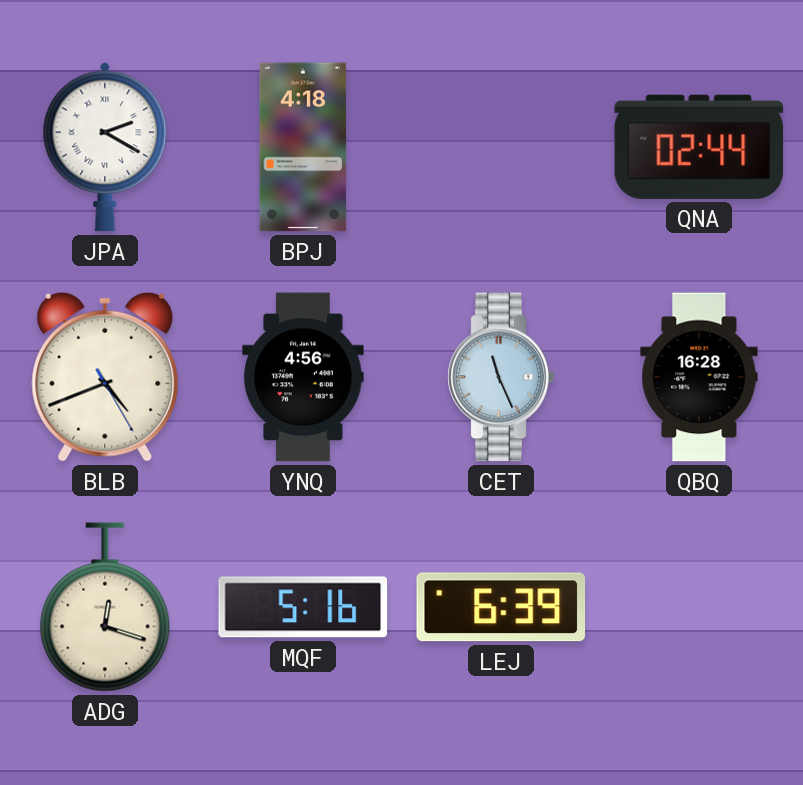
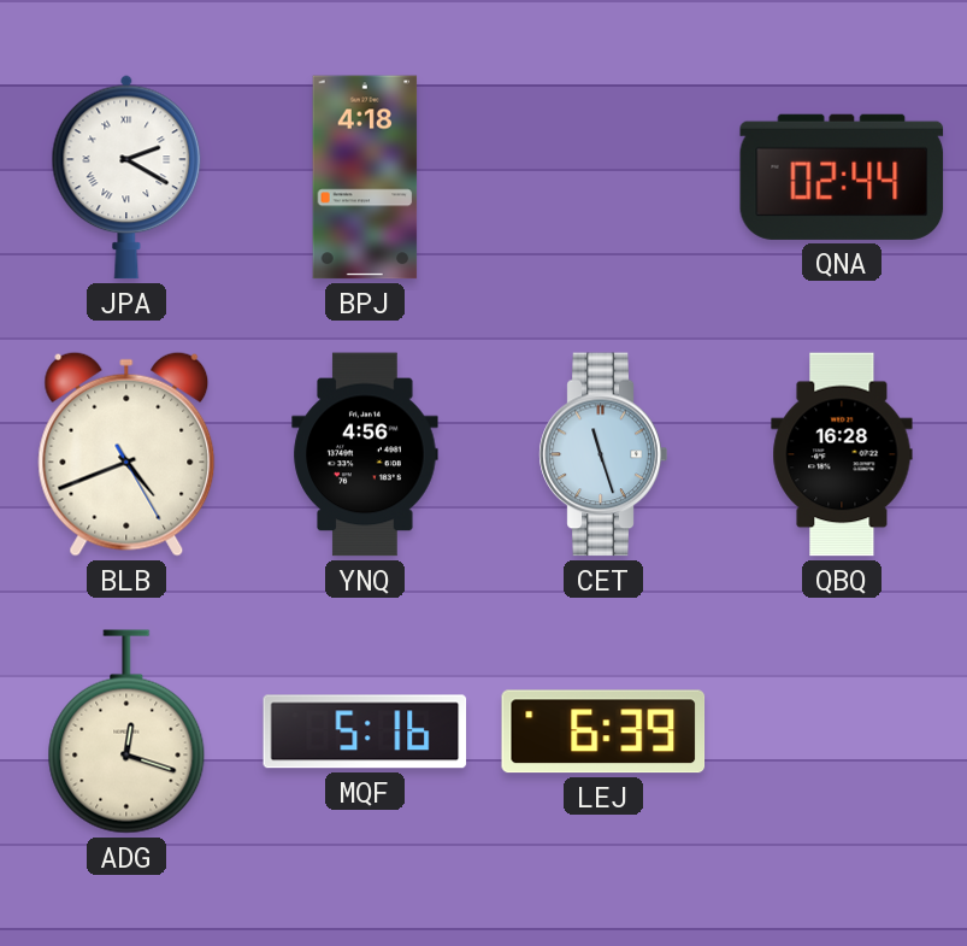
CET: 11:26 -> 11:27 (603, 454)
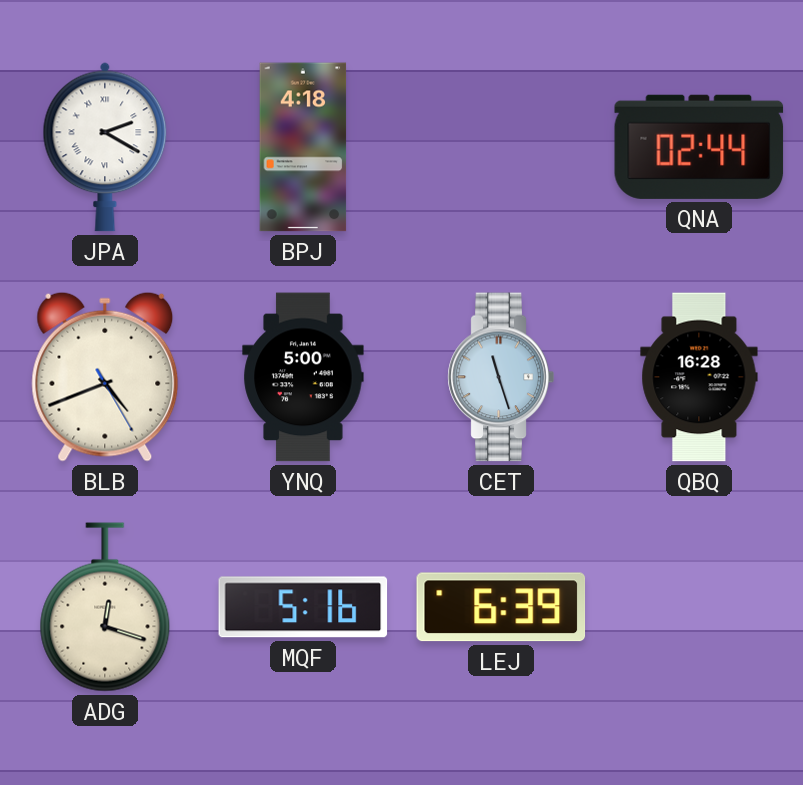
YNQ: 4:56 -> 5:00 (303, 377)
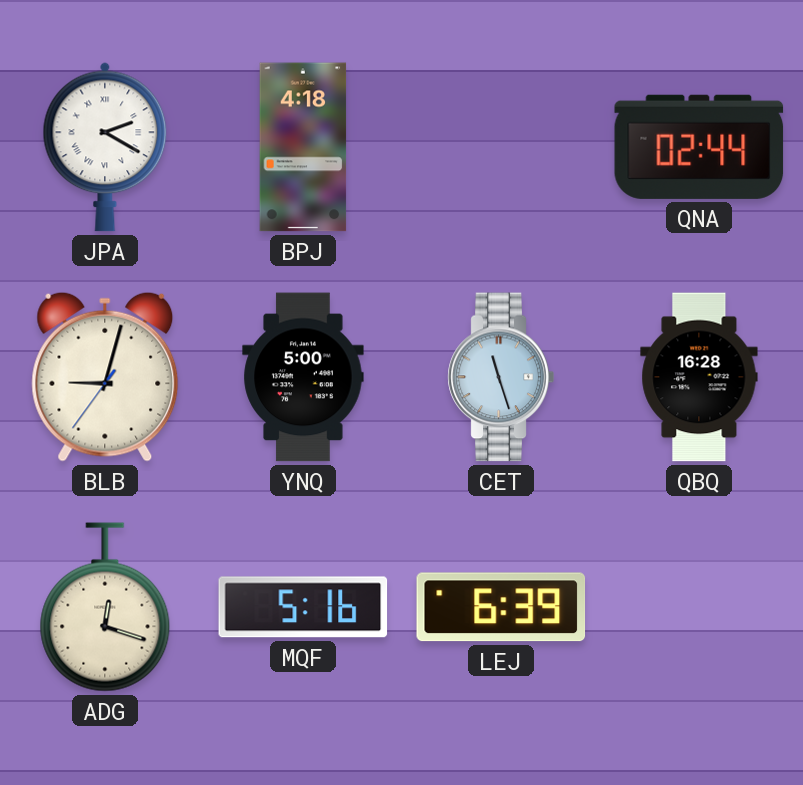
BLB: 4:41 -> 9:02 (105, 377)
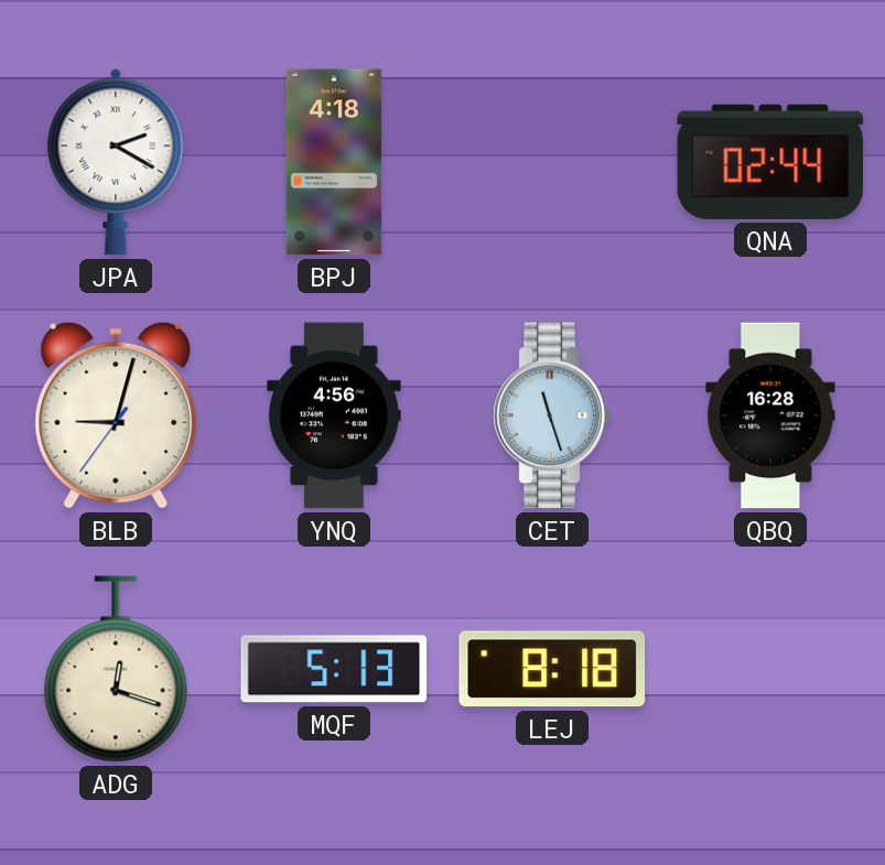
YNQ: 5:00 -> 4:56 (334, 415)
MQF: 5:16 -> 5:13 (334, 669)
LEJ: 6:39 -> 8:18 (552, 669)
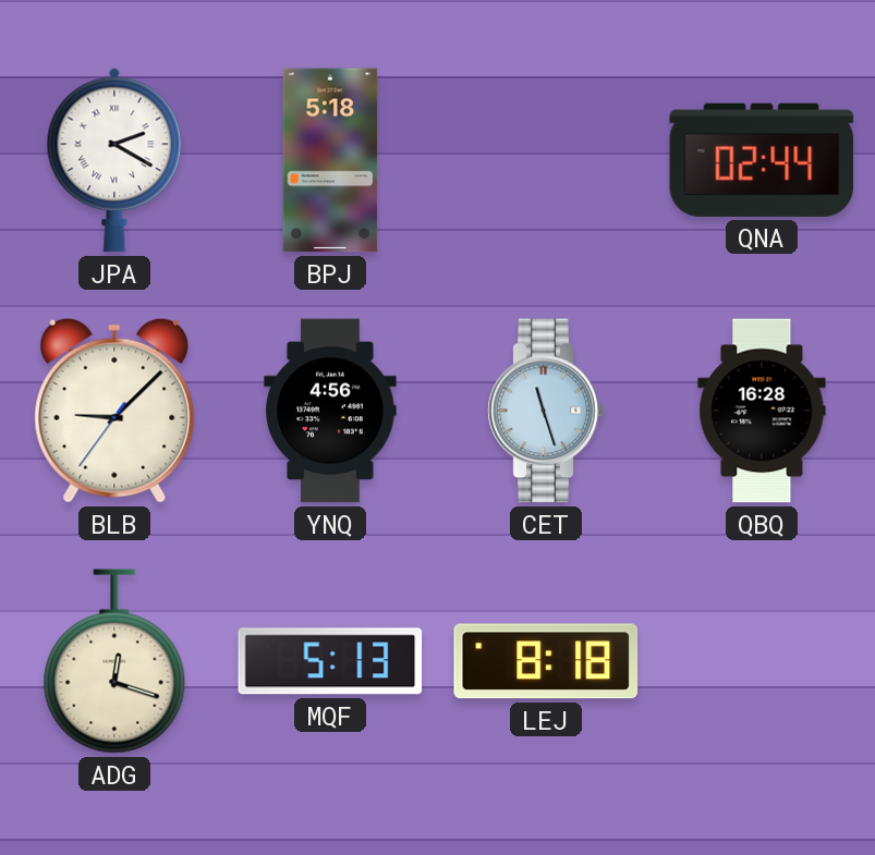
BPJ: 4:18 -> 5:18 (330, 160)
BLB: 9:02 -> 9:07 (114, 411)
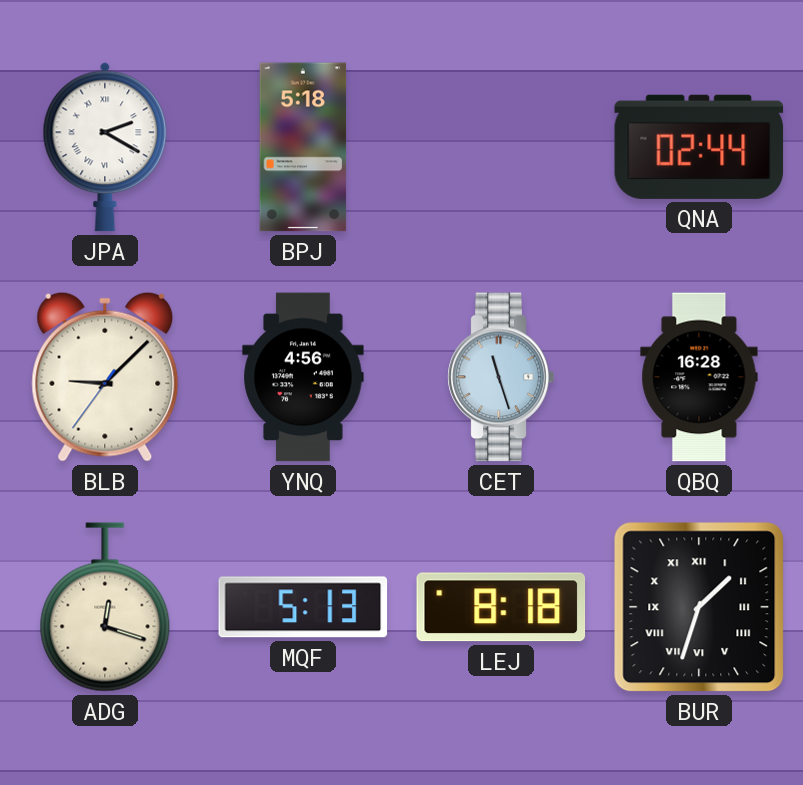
BUR: none -> 1:33 (699, 607)
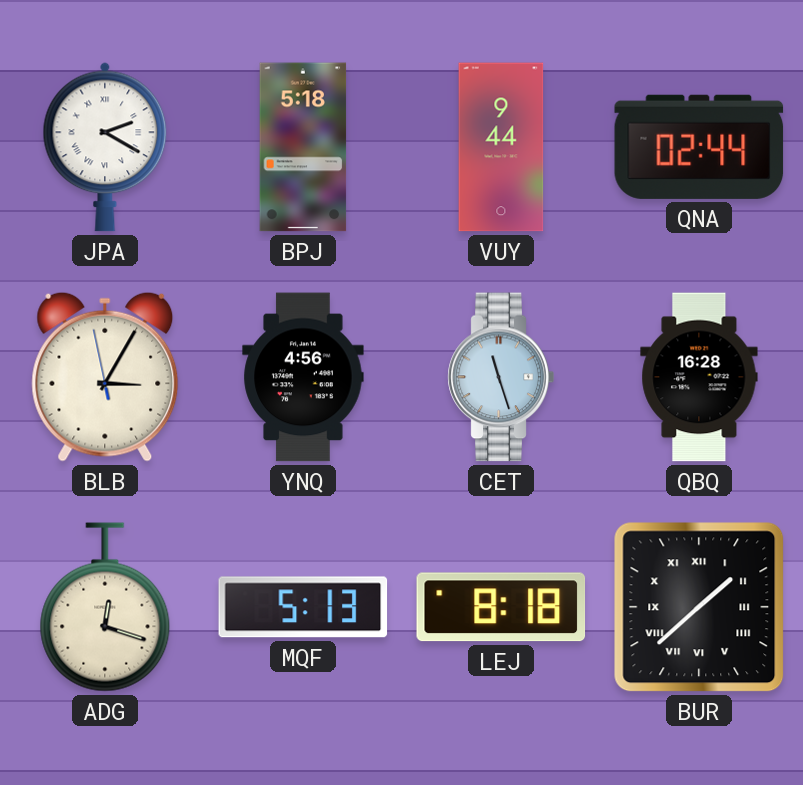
VUY: none -> 9:44 (501, 147)
BLB: 9:07 -> 3:04 (105, 377)
BUR: 1:33 -> 1:38 (699, 607)
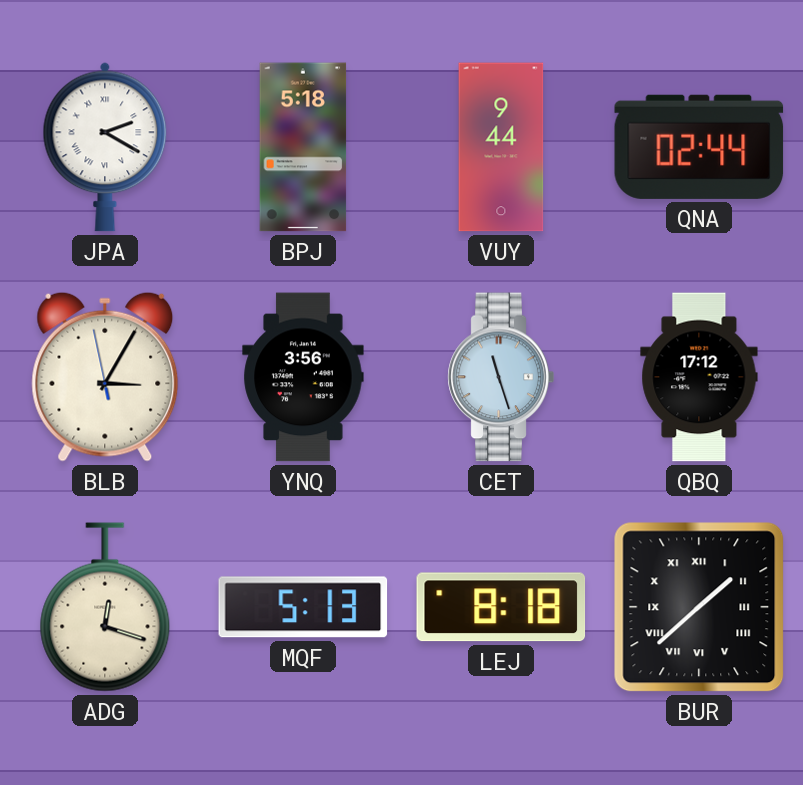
YNQ: 4:56 -> 3:56 (303, 377)
QBQ: 16:28 -> 17:12 (699, 377)
